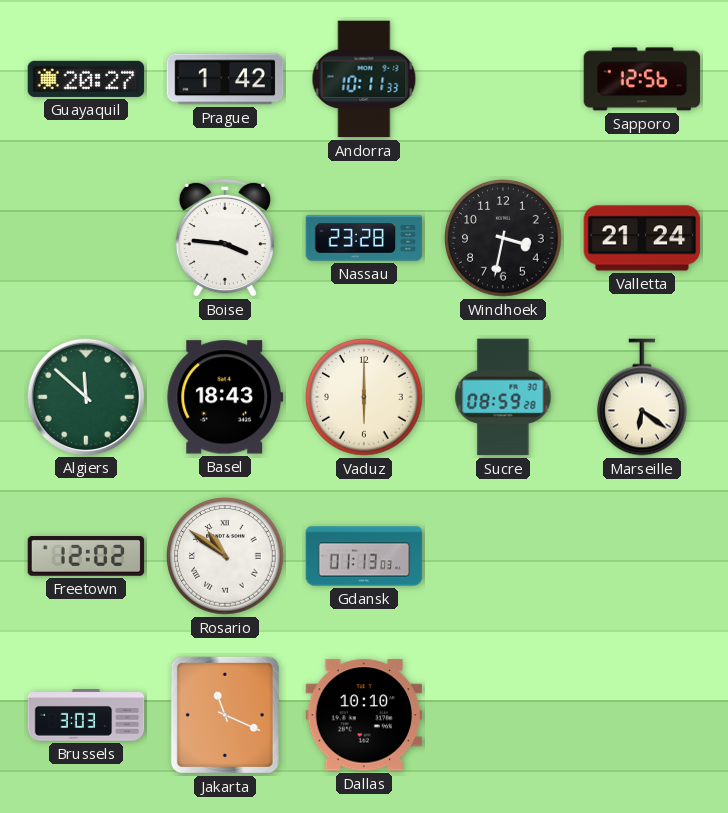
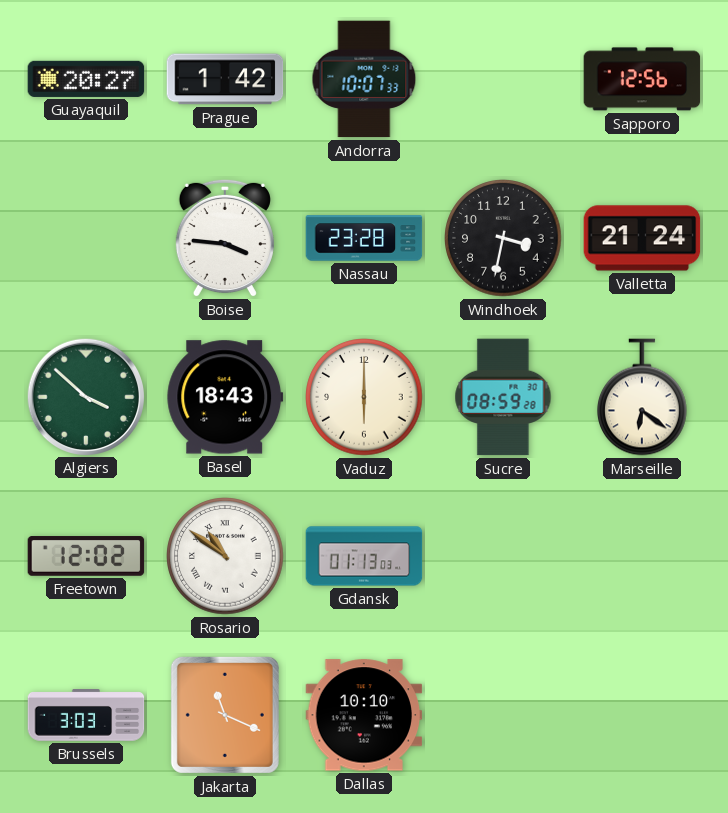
Andorra: 10:11 -> 10:07 (364, 79)
Algiers: 11:52 -> 3:52 (85, 396)
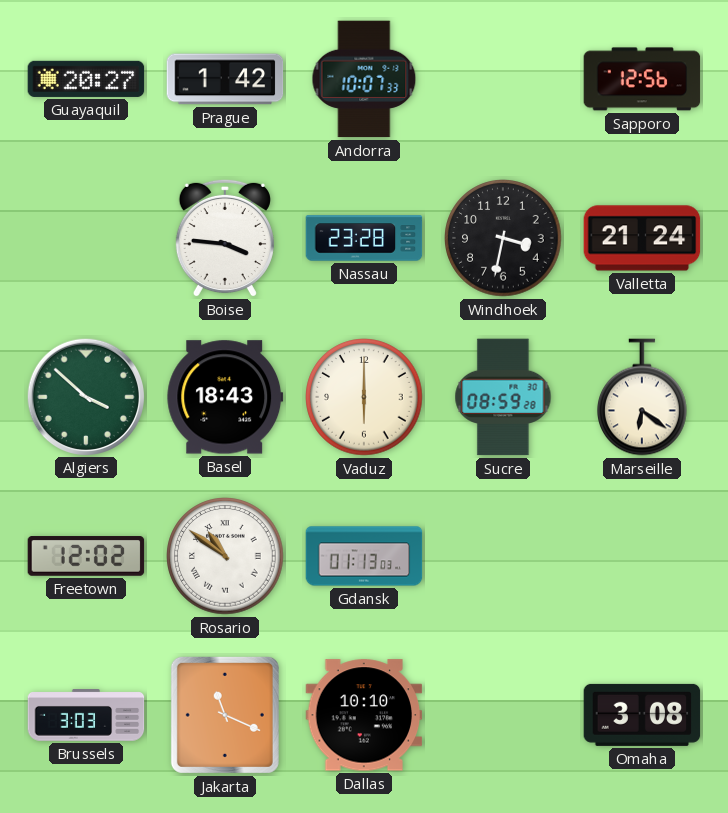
Omaha: none -> 3:08 (642, 715)
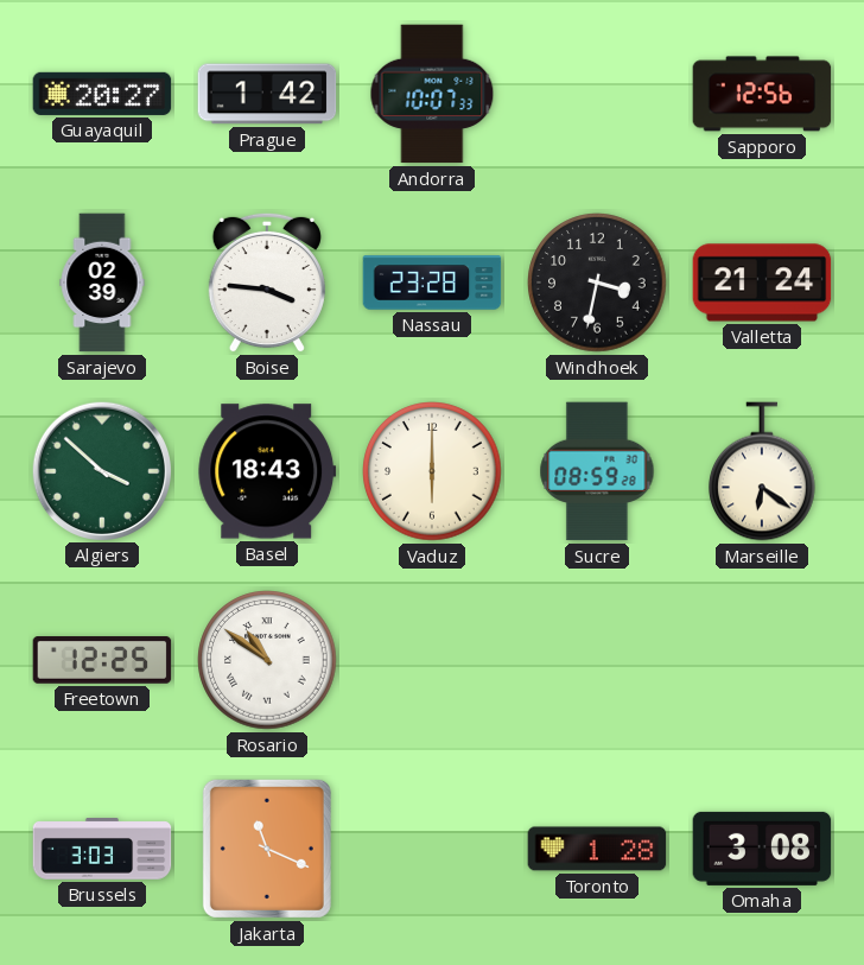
Sarajevo: none -> 02:39 (102, 282)
Freetown: 12:02 -> 12:25 (102, 660)
Gdansk: 01:13 -> none (364, 556)
Dallas: 10:10 -> none (364, 715)
Toronto: none -> 1:28 (597, 849)
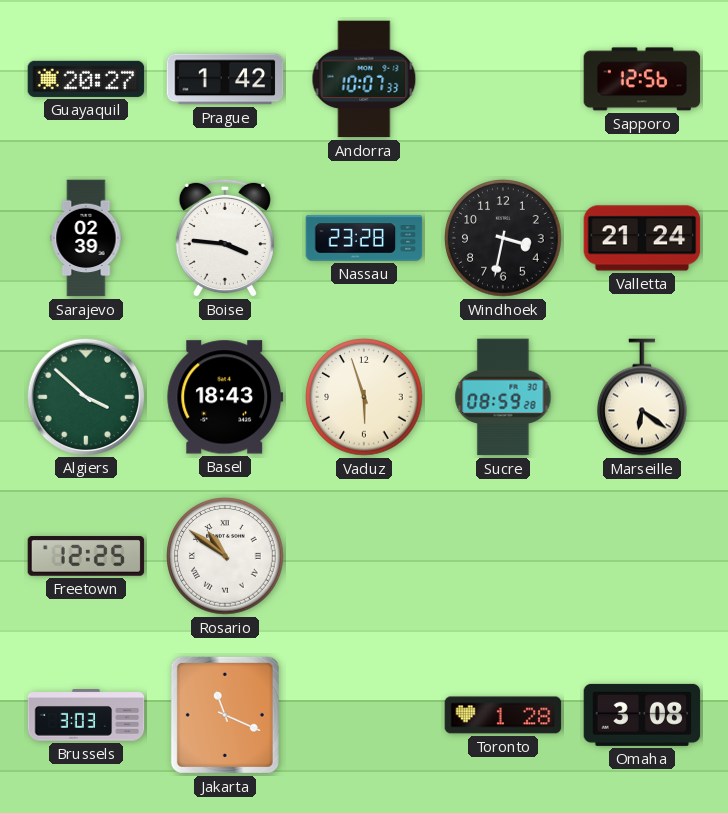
Vaduz: 6:00 -> 5:57 (364, 397)
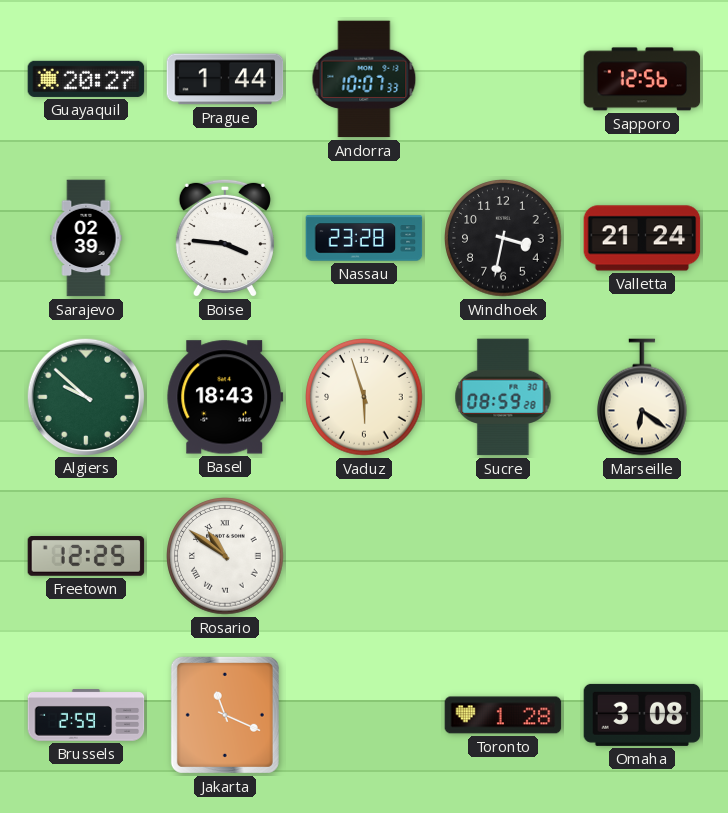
Prague: 1:42 -> 1:44 (225, 79)
Algiers: 3:52 -> 9:52 (85, 396)
Brussels: 3:03 -> 2:59 (86, 715)
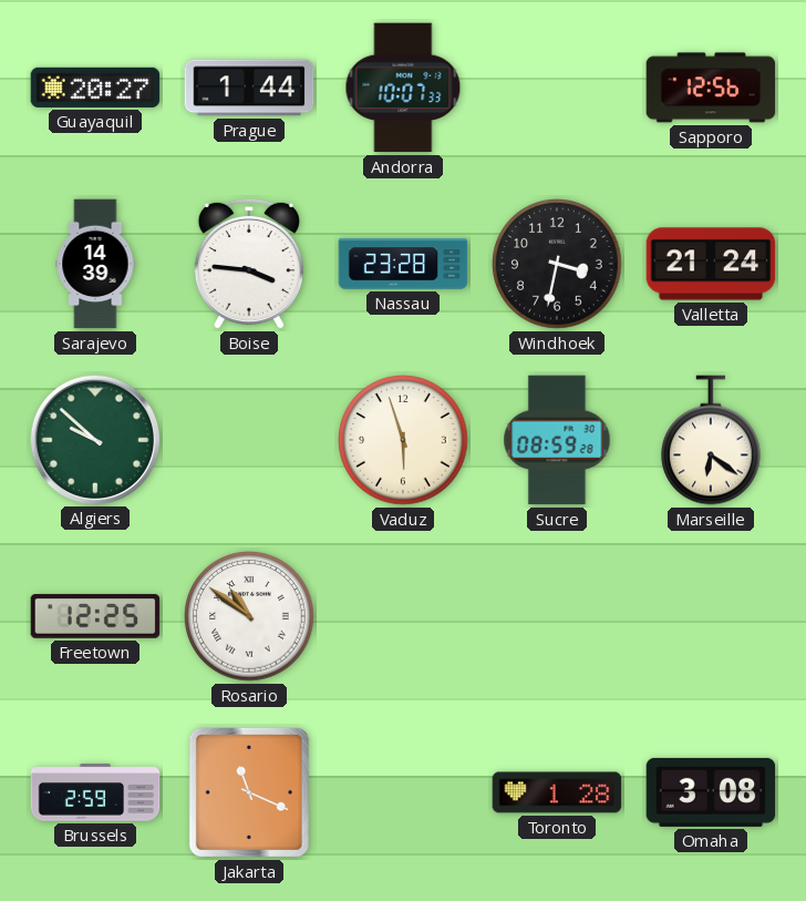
Sarajevo: 02:39 -> 14:39 (95, 264)
Basel: 18:43 -> none (225, 397)
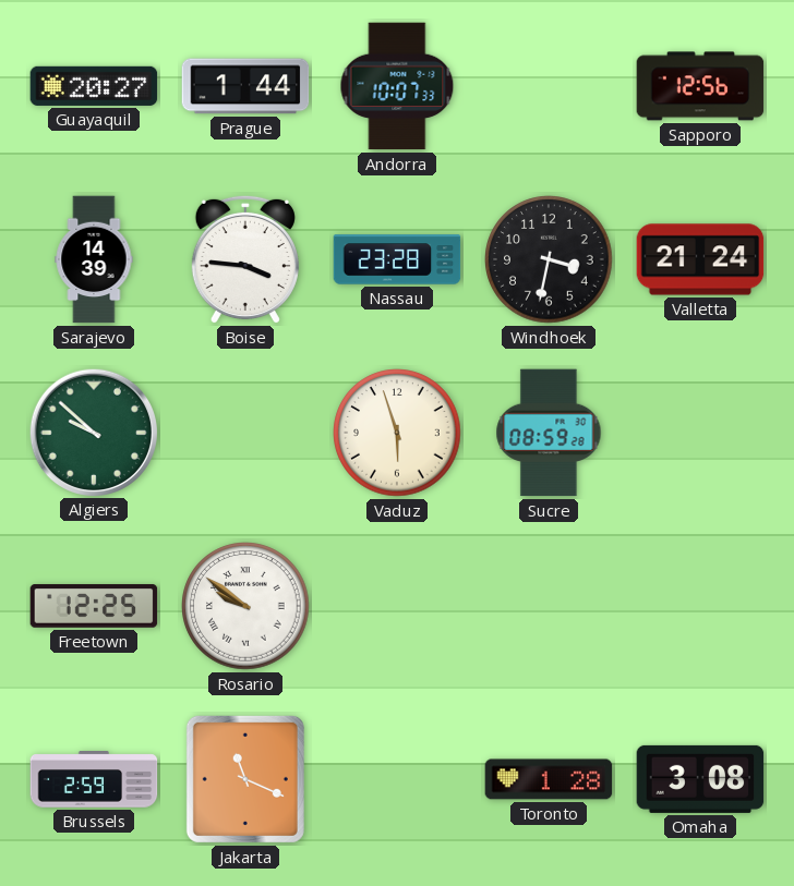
Marseille: 6:21 -> none (712, 440)
Rosario: 10:51 -> 9:51 (245, 606)
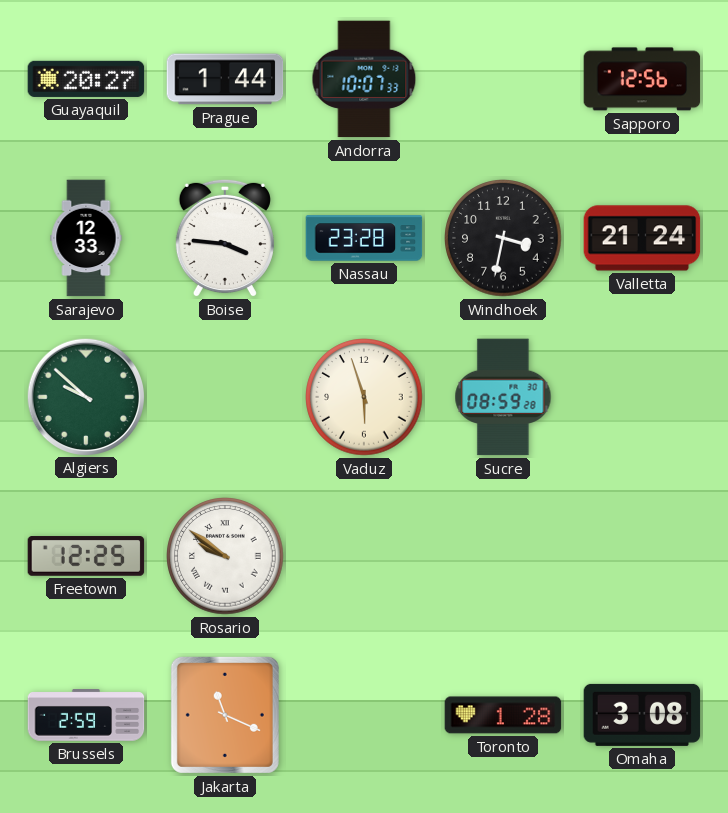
Sarajevo: 14:39 -> 12:33 (86, 238)
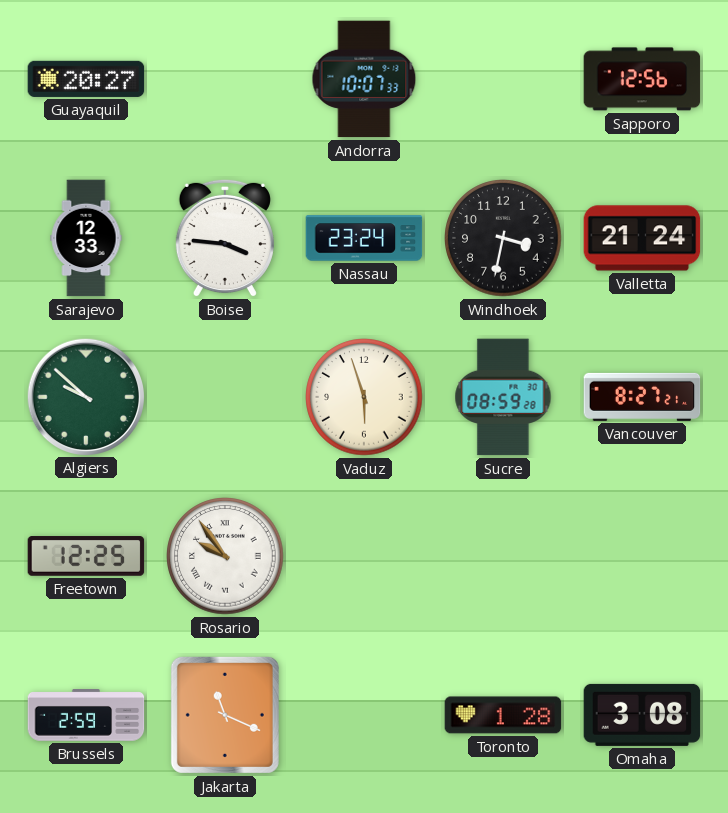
Prague: 1:44 -> none (225, 79)
Nassau: 23:28 -> 23:24 (364, 238)
Vancouver: none -> 8:27 (642, 397)
Rosario: 9:51 -> 9:54 (225, 556)
